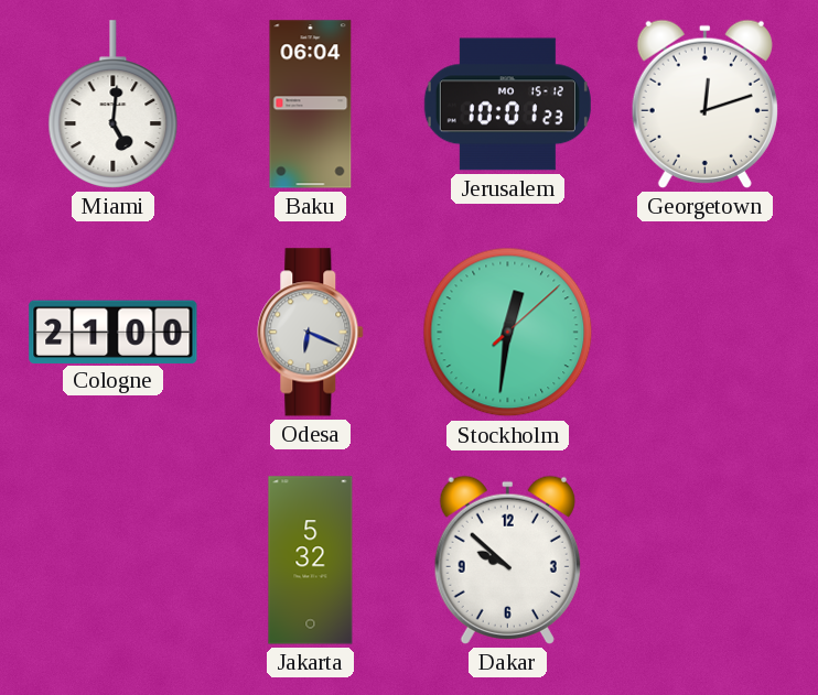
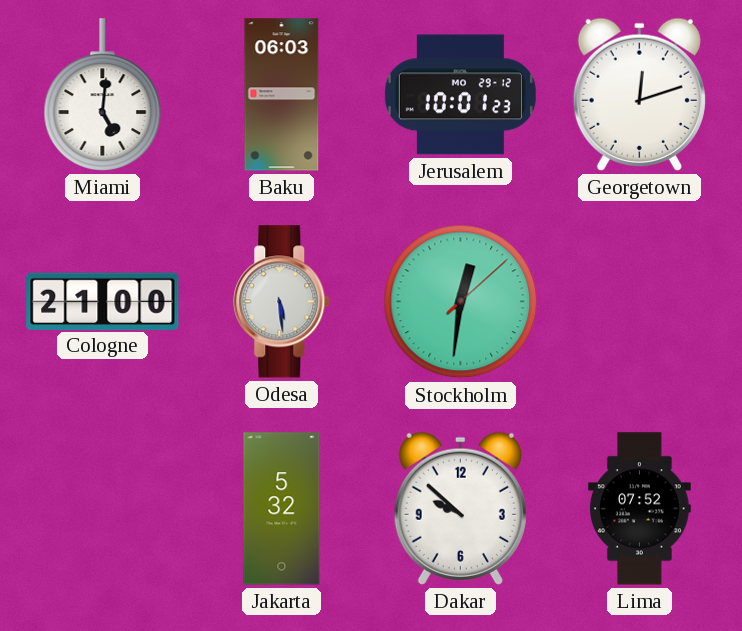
Baku: 06:04 -> 06:03 (282, 95)
Jerusalem date: MO 15-12 -> MO 29-12 (460, 95)
Odesa: 6:19 -> 5:29 (282, 302)
Lima: none -> 07:52 (639, 509)
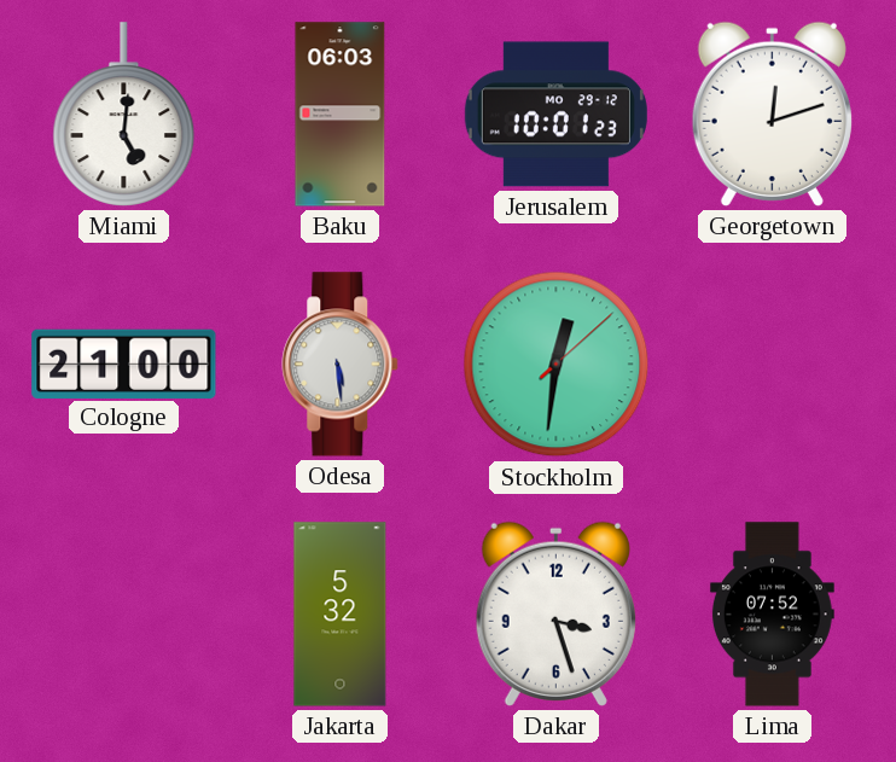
Dakar: 9:52 -> 3:27 (555, 613)
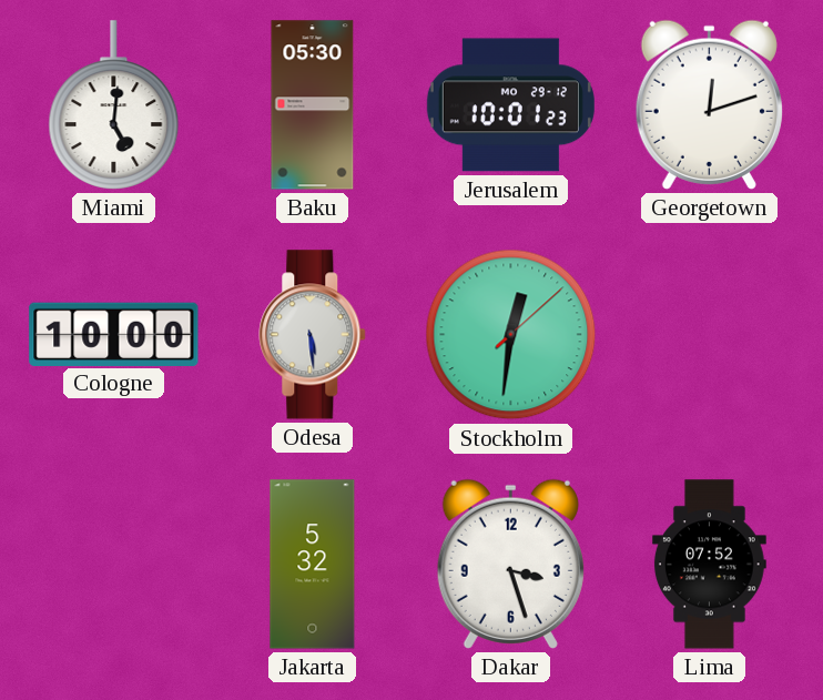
Baku: 06:03 -> 05:30 (313, 105)
Cologne: 21:00 -> 10:00 (114, 334)
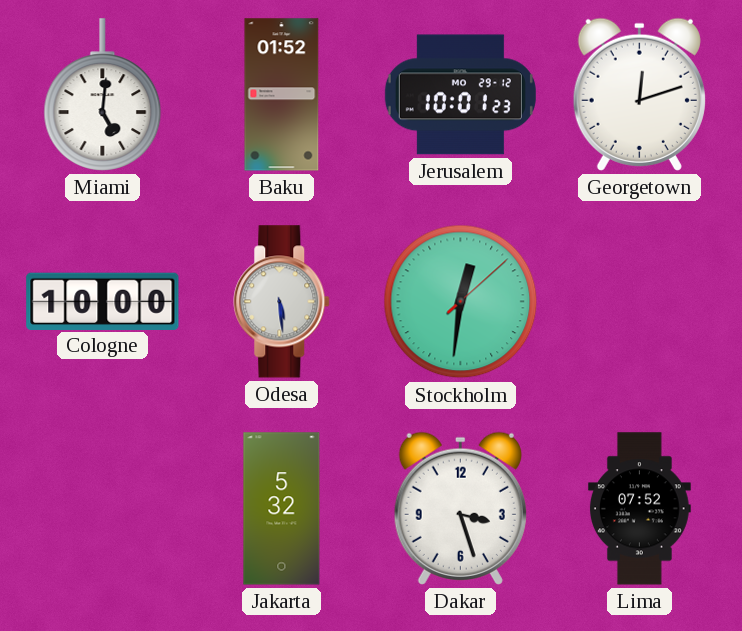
Baku: 05:30 -> 01:52 (282, 95)
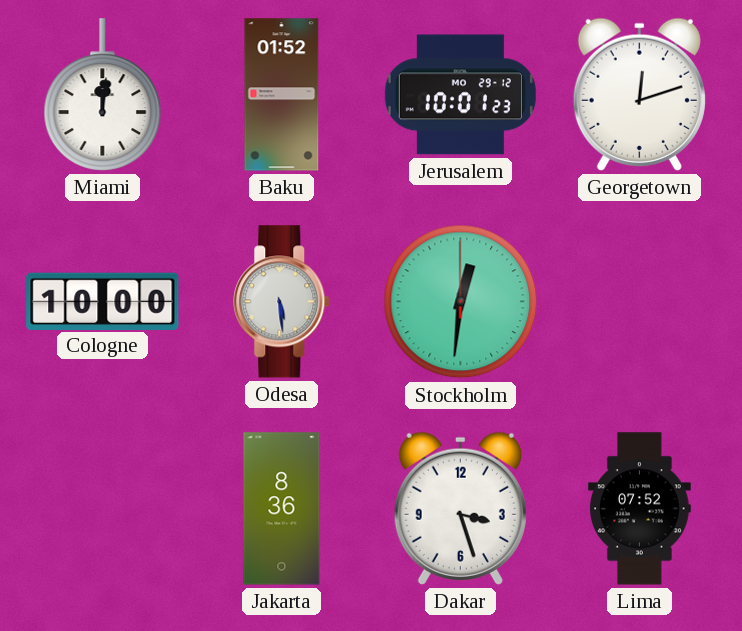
Miami: 5:01 -> 12:01 (103, 95)
Stockholm: 12:31:08 -> 12:31:00 (461, 302)
Jakarta: 5:32 -> 8:36 (282, 509)
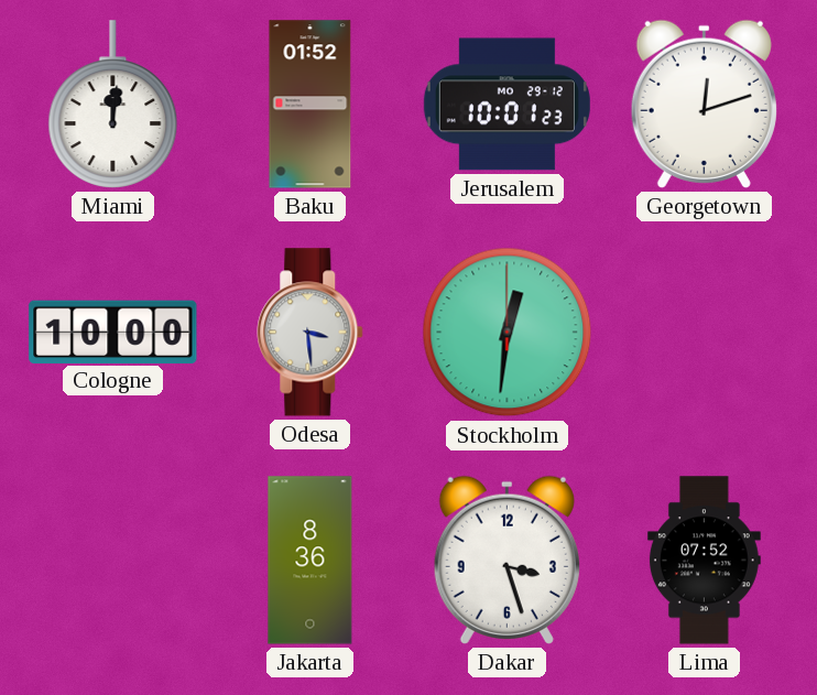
Odesa: 5:29 -> 3:29 (311, 333)
